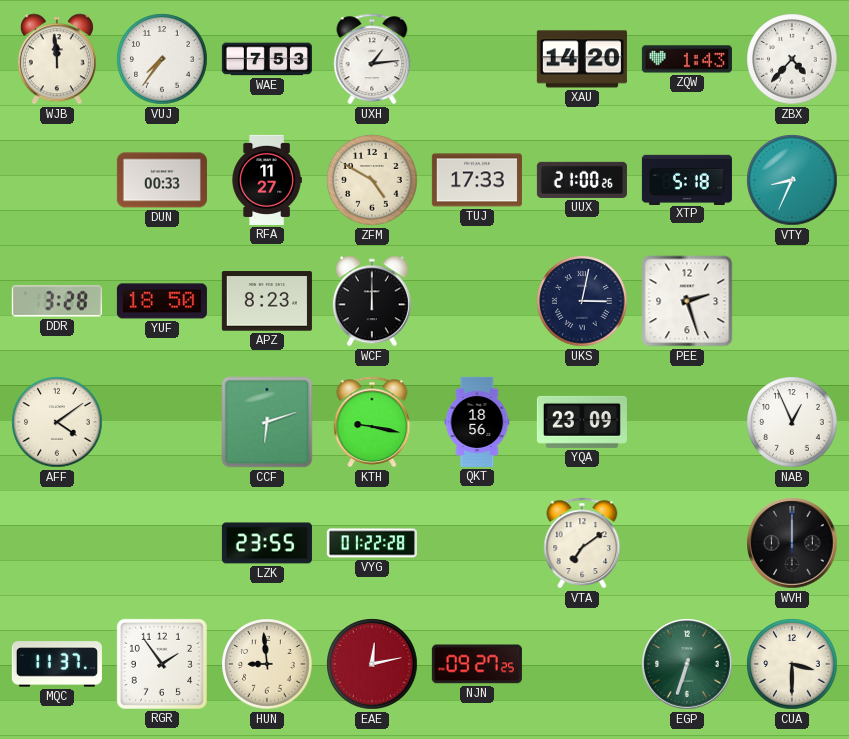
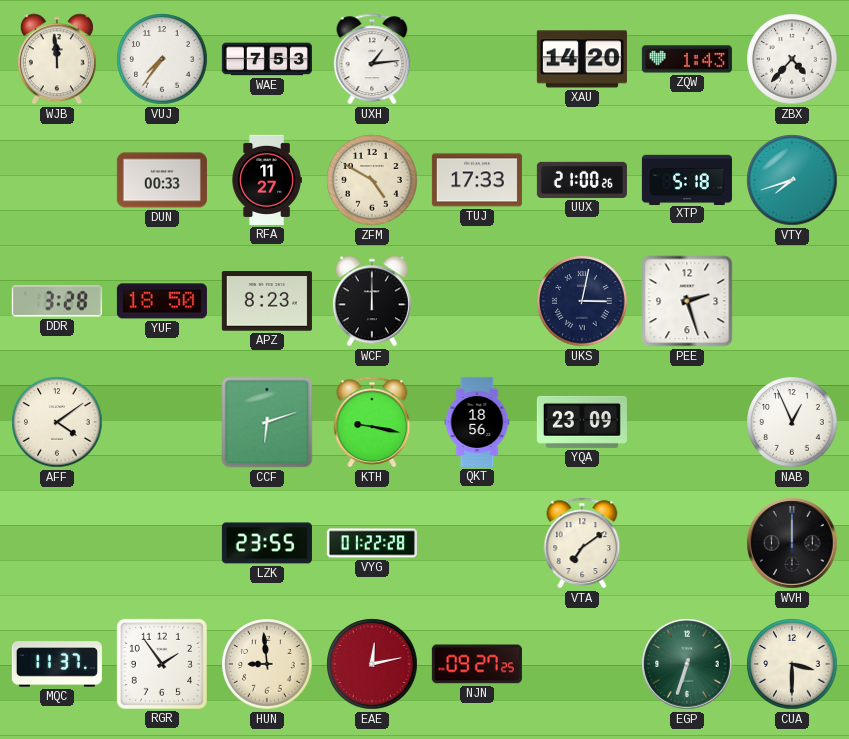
VTY: 8:34 -> 7:42 (792, 180)
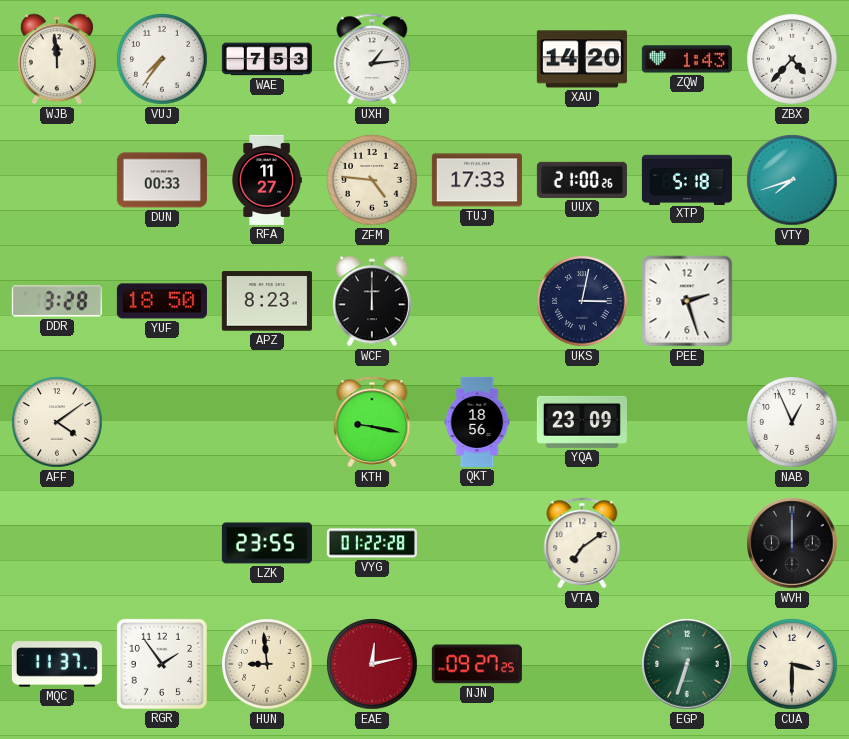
ZFM: 4:50 -> 4:46 (372, 180)
CCF: 6:12 -> none (267, 422)
